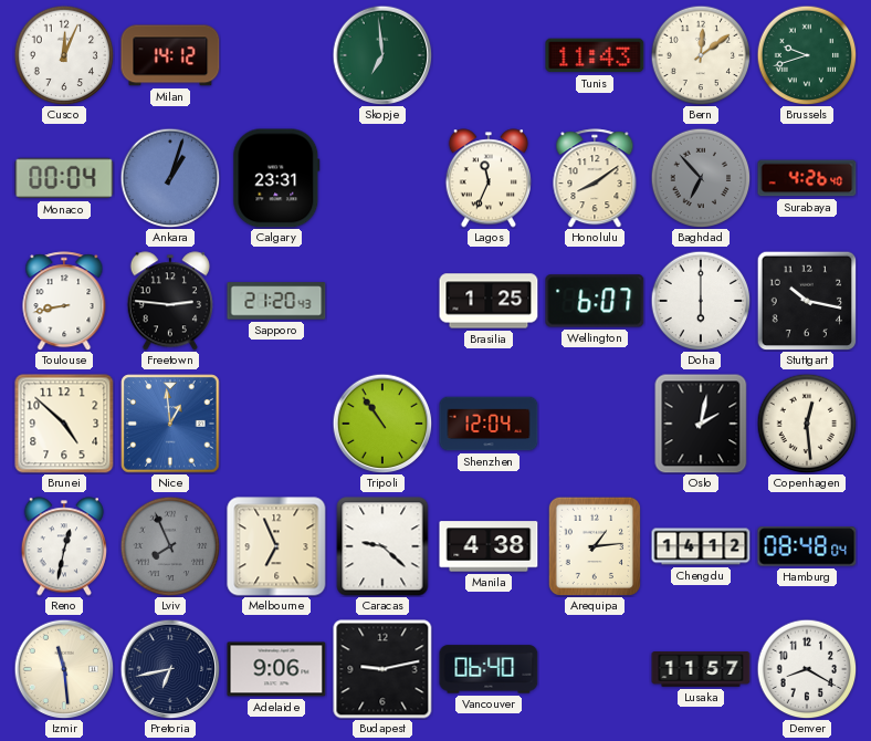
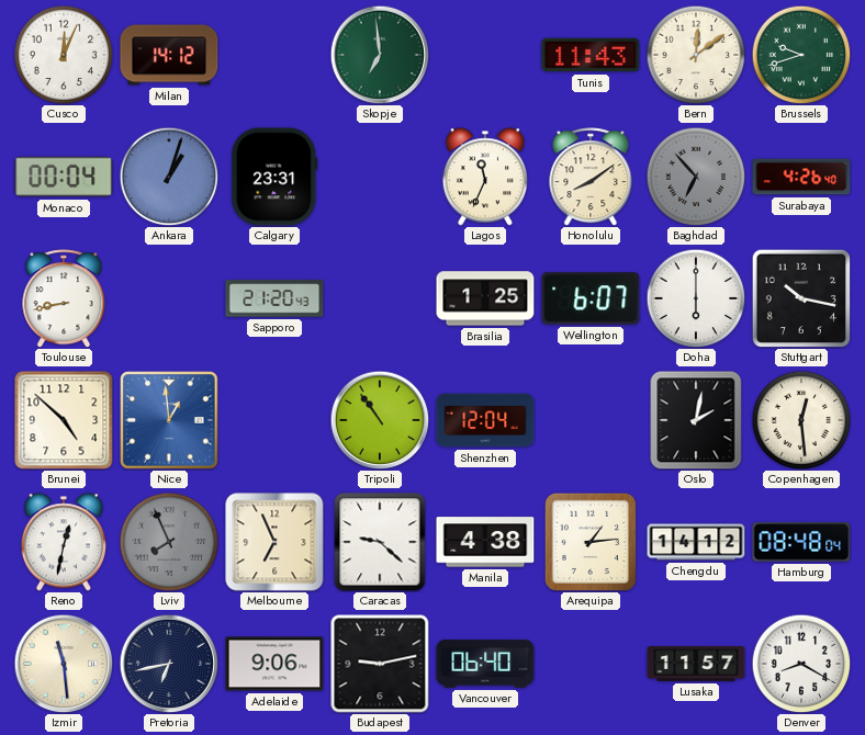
Freetown: 2:46 -> none (170, 301)
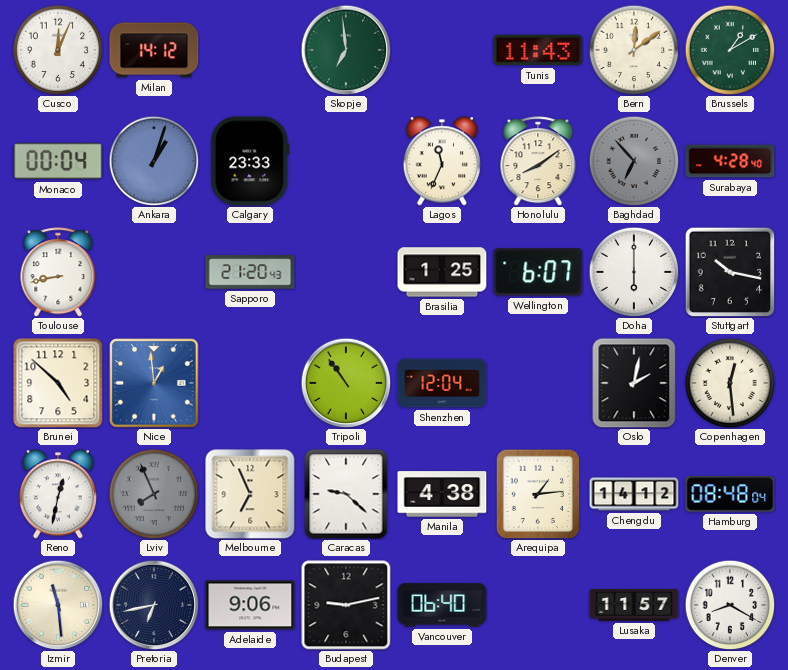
Brussels: 9:42 -> 1:10 (730, 50)
Calgary: 23:31 -> 23:33 (250, 161)
Surabaya: 4:26 -> 4:28 (730, 161)
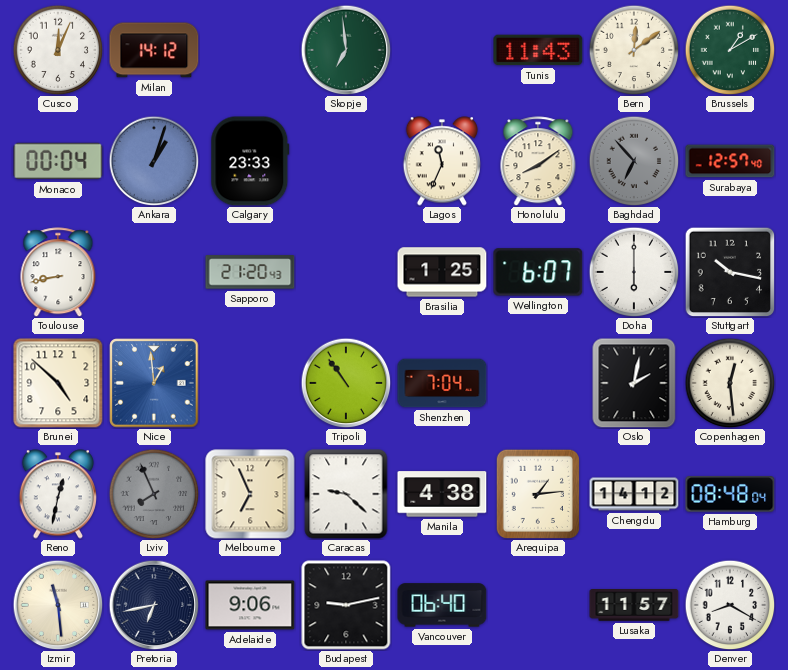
Surabaya: 4:28 -> 12:57 (730, 161)
Shenzhen: 12:04 -> 7:04 (442, 383)
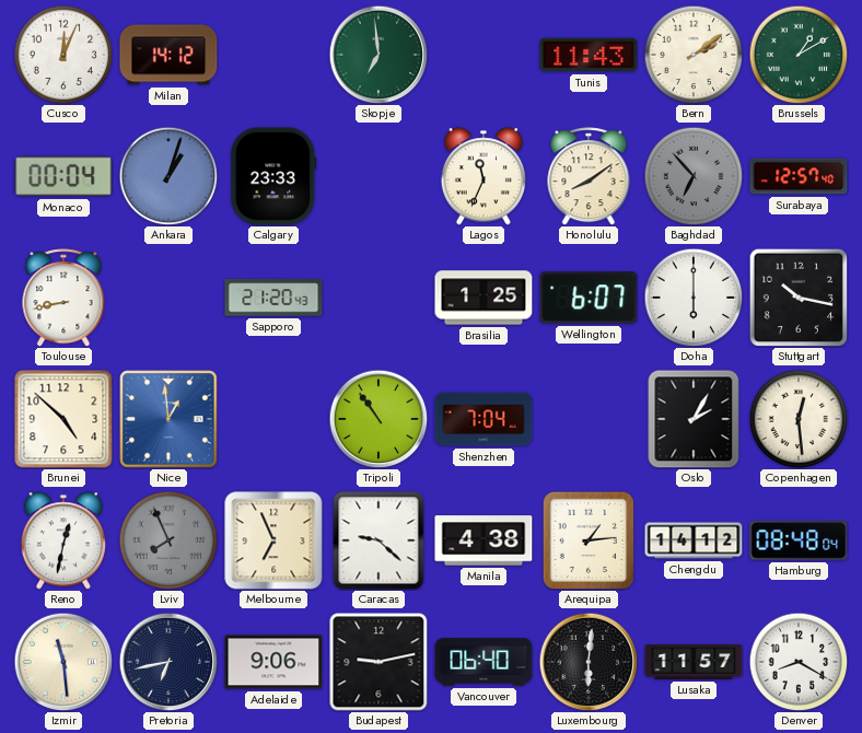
Bern: 12:09 -> 2:09 (694, 55)
Oslo: 2:02 -> 2:05 (694, 419)
Luxembourg: none -> 6:01 (589, 662)
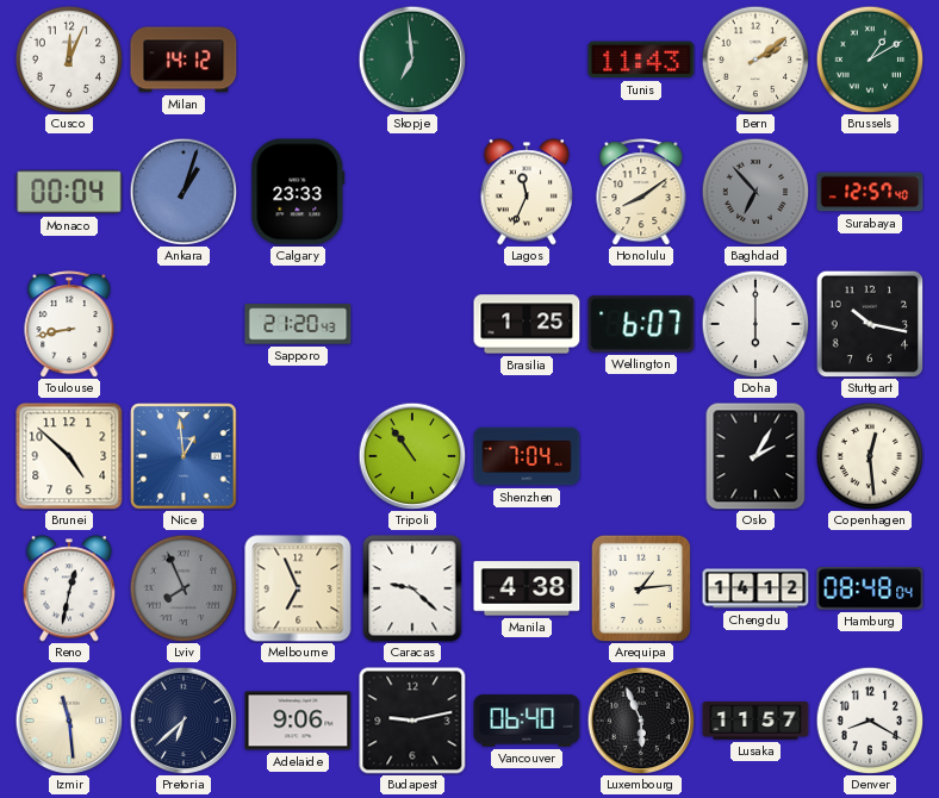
Pretoria: 6:43 -> 6:38 (184, 721)
Luxembourg: 6:01 -> 5:56 (641, 721)
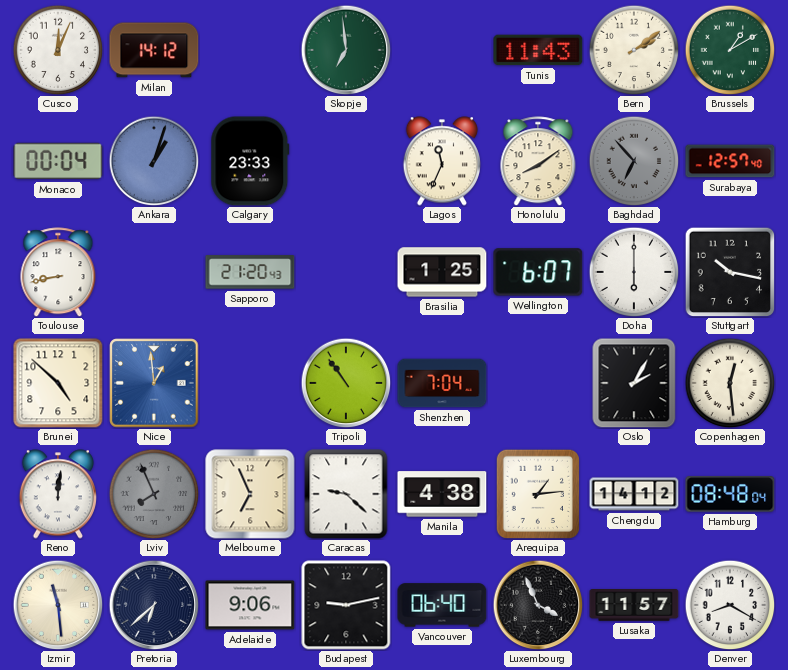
Reno: 12:32 -> 12:01 (58, 494)
Luxembourg: 5:56 -> 3:56 (538, 605)
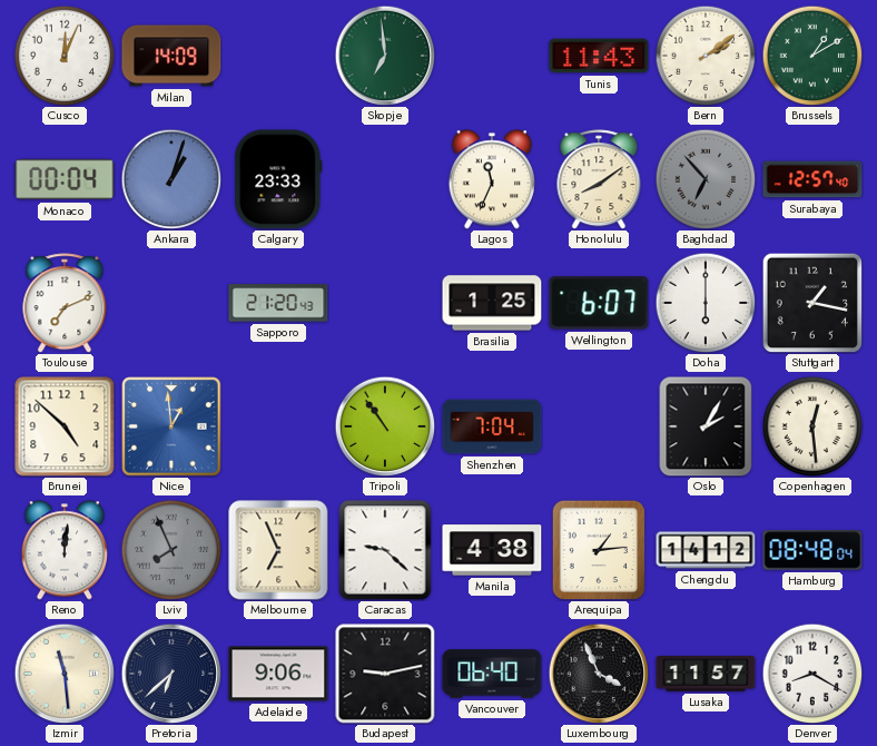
Milan: 14:12 -> 14:09 (171, 56)
Toulouse: 8:43 -> 7:11 (65, 303)
Stuttgart: 10:17 -> 1:17 (812, 303)
